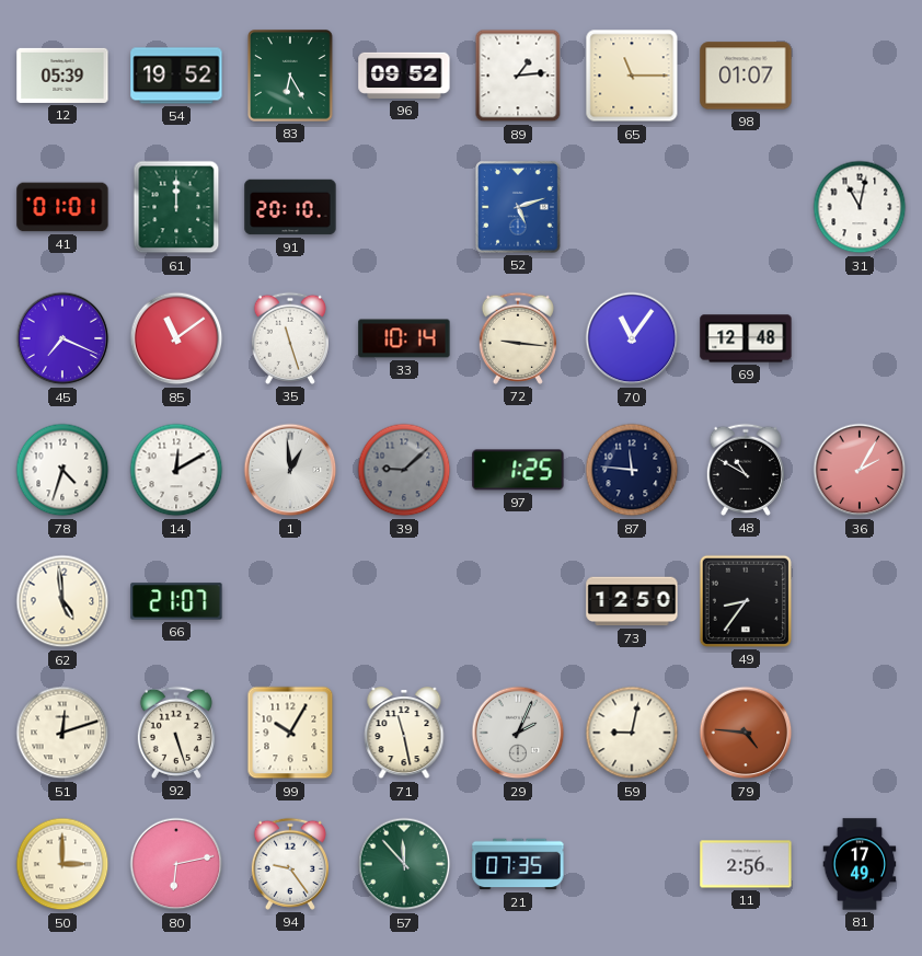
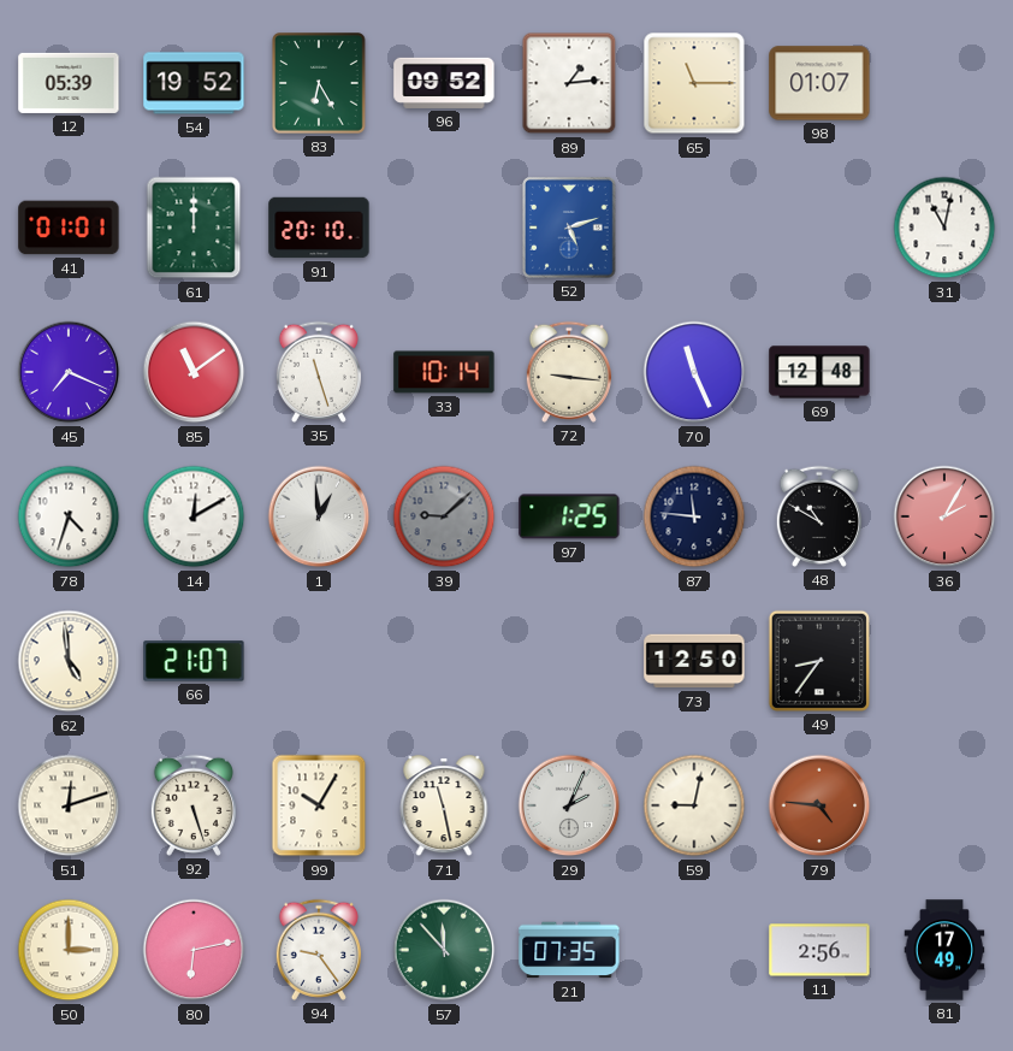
70: 11:06 -> 11:26 (694, 372)
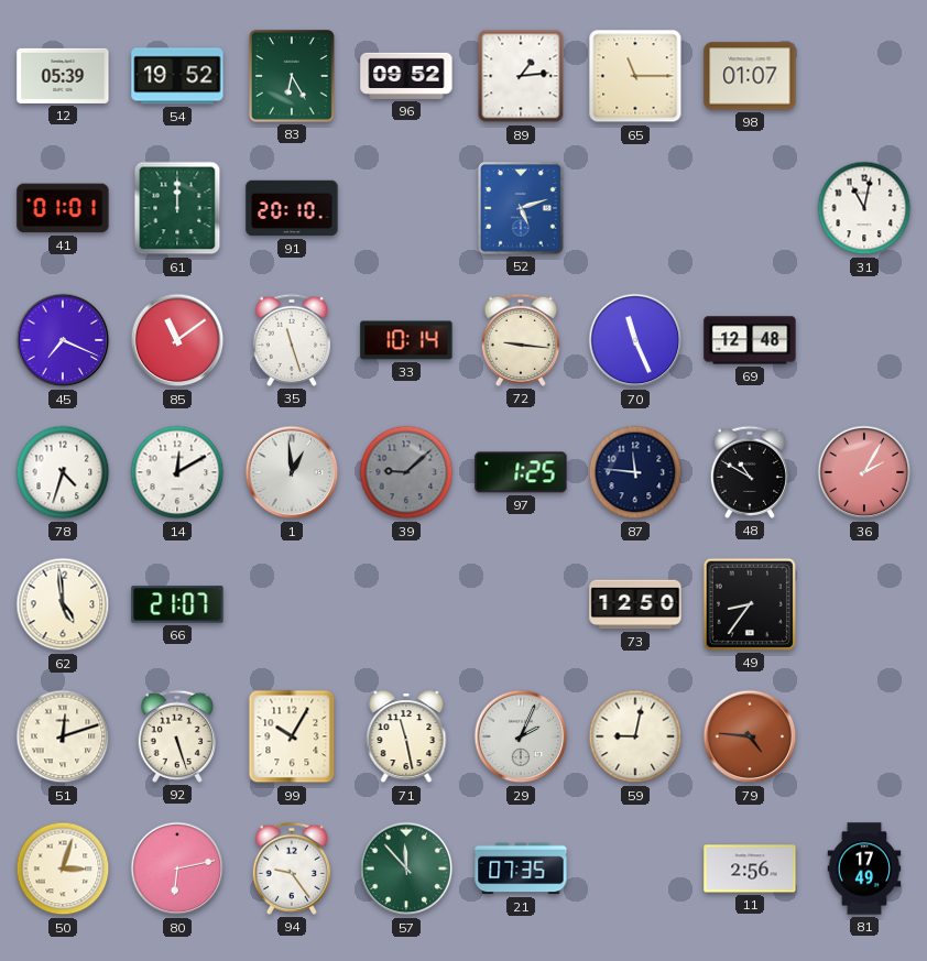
50: 3:00 -> 3:03 (63, 869)
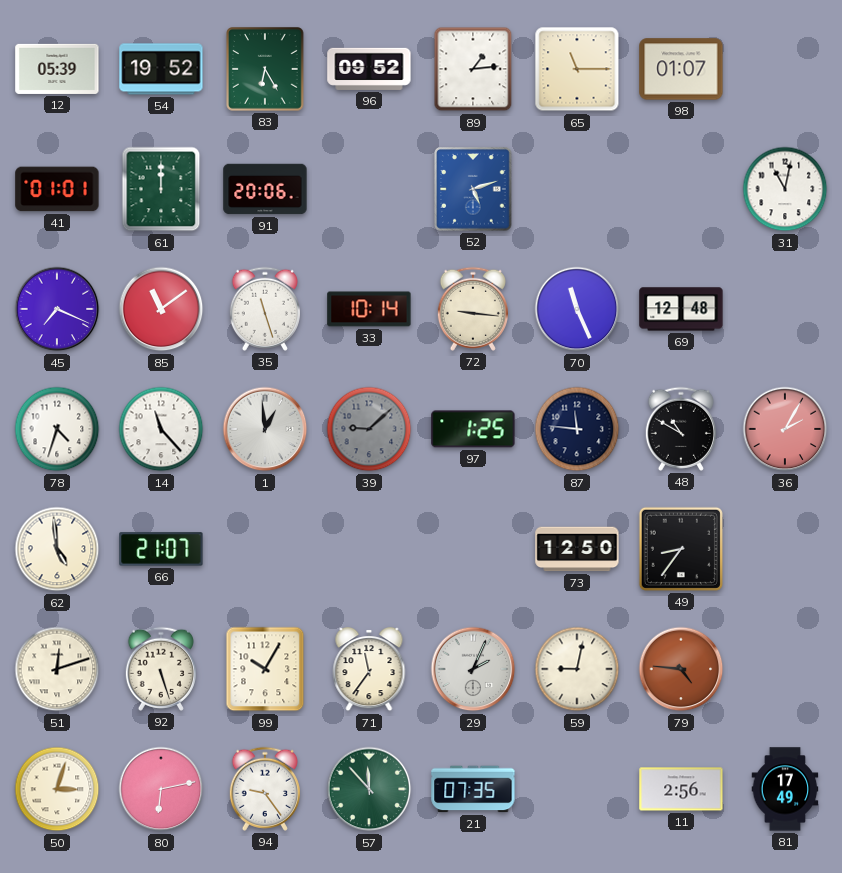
91: 20:10 -> 20:06 (265, 189)
14: 12:10 -> 11:23 (161, 429)
71: 11:28 -> 11:36 (369, 670)
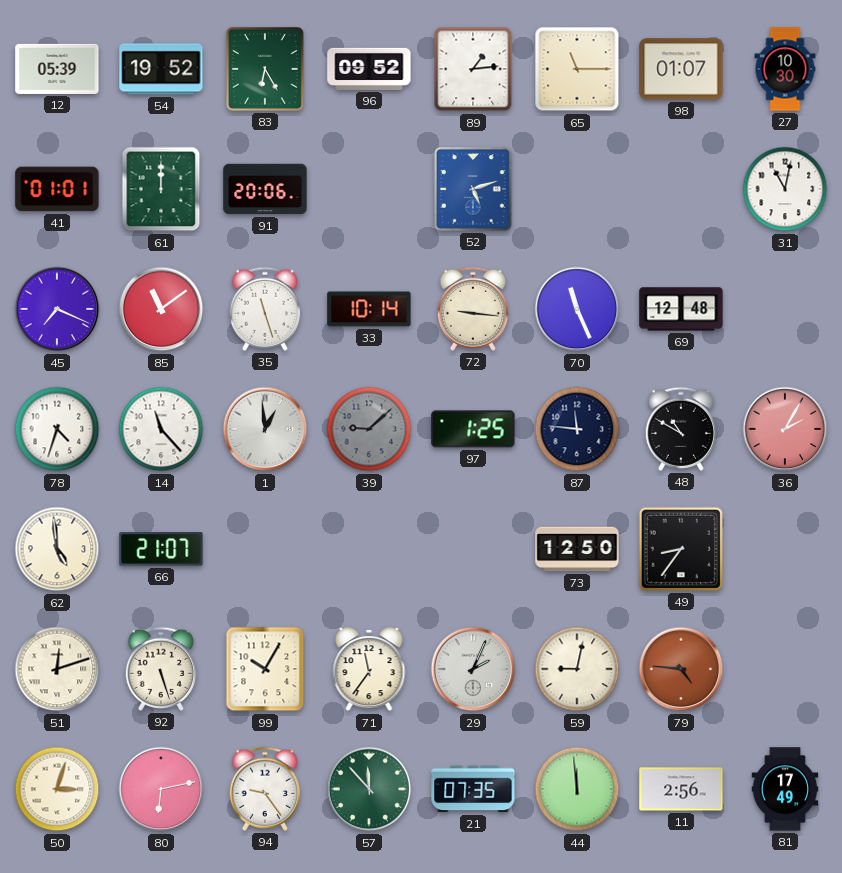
27: none -> 10:30 (785, 69)
44: none -> 11:59 (577, 789)
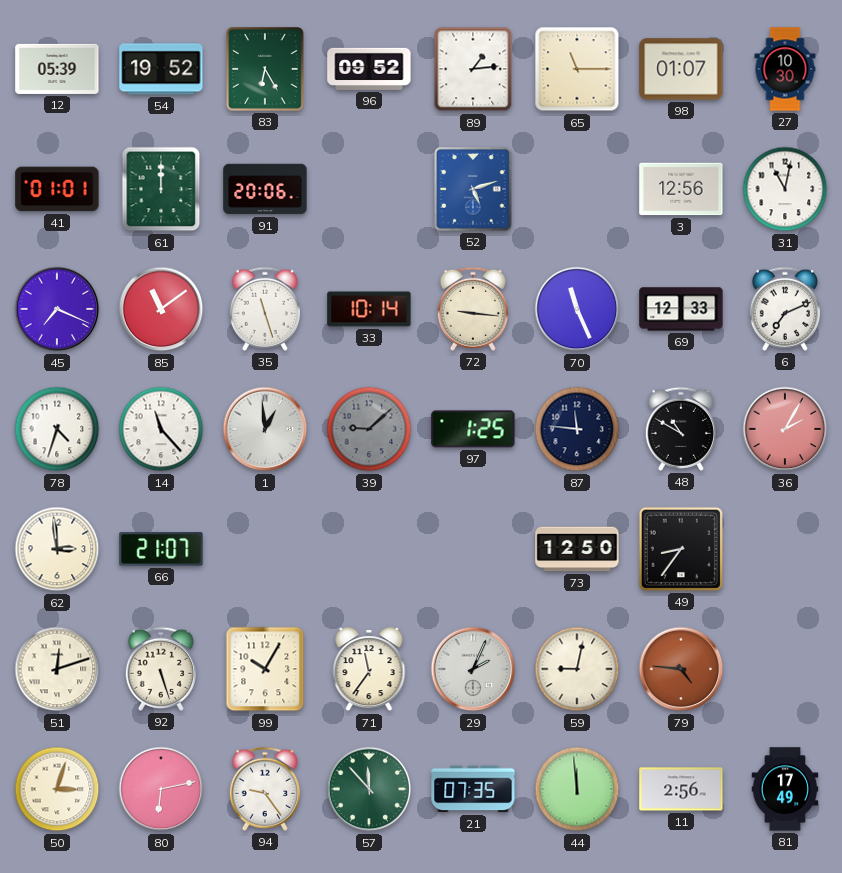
3: none -> 12:56 (681, 189)
69: 12:48 -> 12:33 (681, 309)
6: none -> 7:11 (785, 309)
62: 4:59 -> 2:59 (57, 549)
